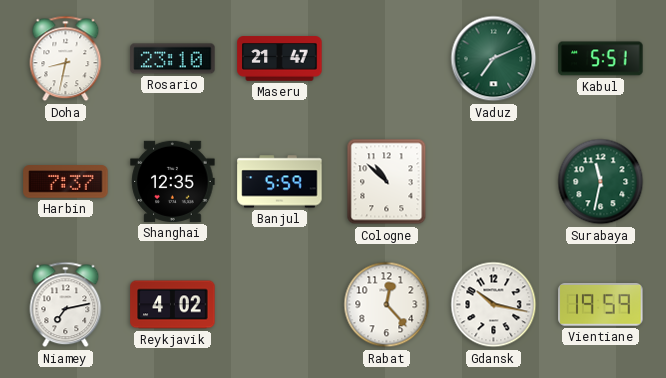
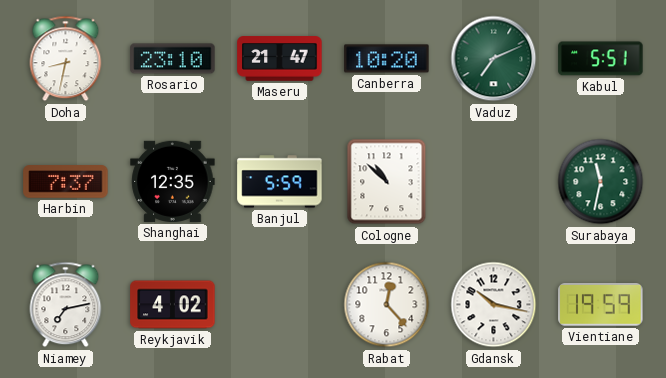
Canberra: none -> 10:20 (387, 59)
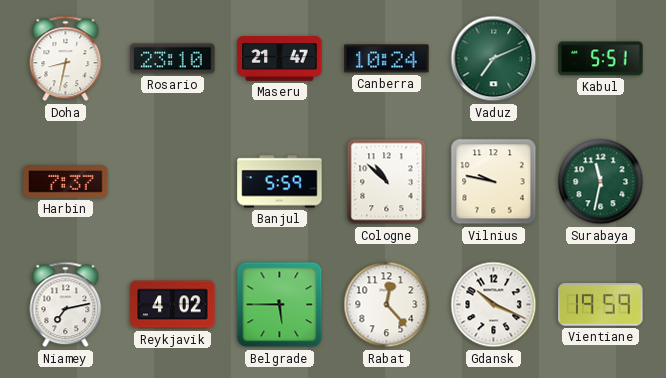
Canberra: 10:20 -> 10:24 (387, 59)
Shanghai: 12:35 -> none (173, 181)
Vilnius: none -> 9:47 (494, 182)
Belgrade: none -> 5:45 (280, 305)
Gdansk: 10:17 -> 10:19 (494, 305)
